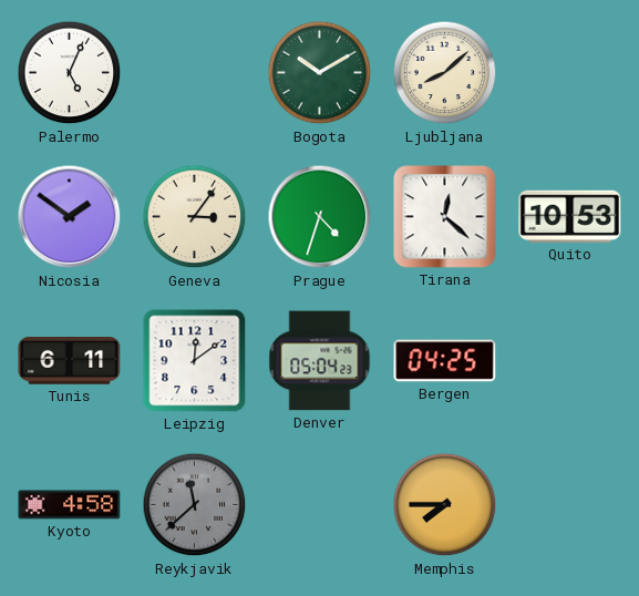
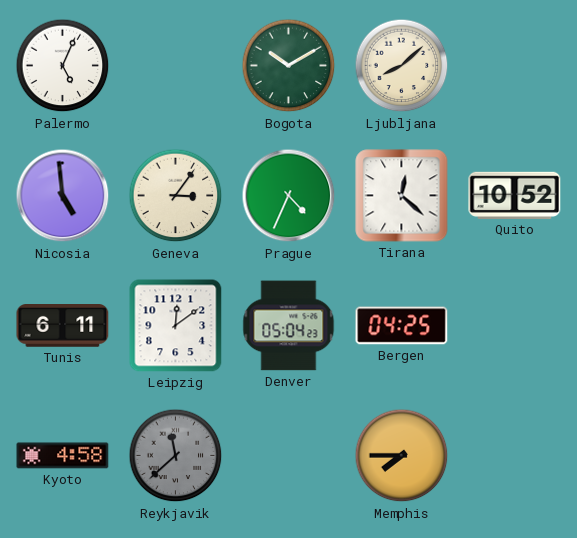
Nicosia: 1:51 -> 4:59 (63, 196)
Prague: 4:33 -> 4:34 (289, 196)
Quito: 10:53 -> 10:52 (515, 195)
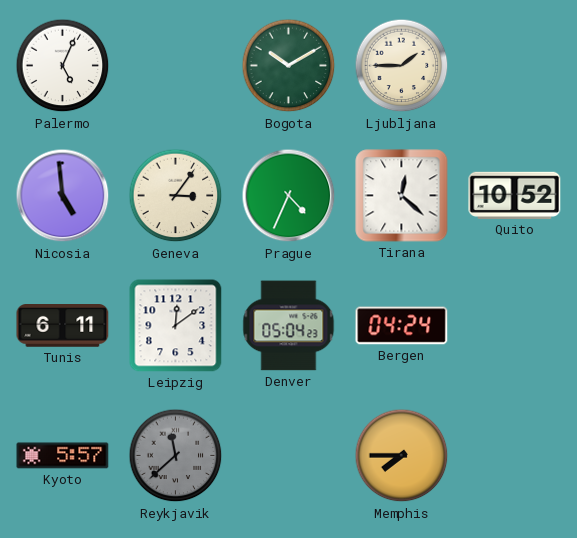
Ljubljana: 8:08 -> 1:45 (402, 66)
Bergen: 04:25 -> 04:24 (402, 326)
Kyoto: 4:58 -> 5:57 (63, 456)
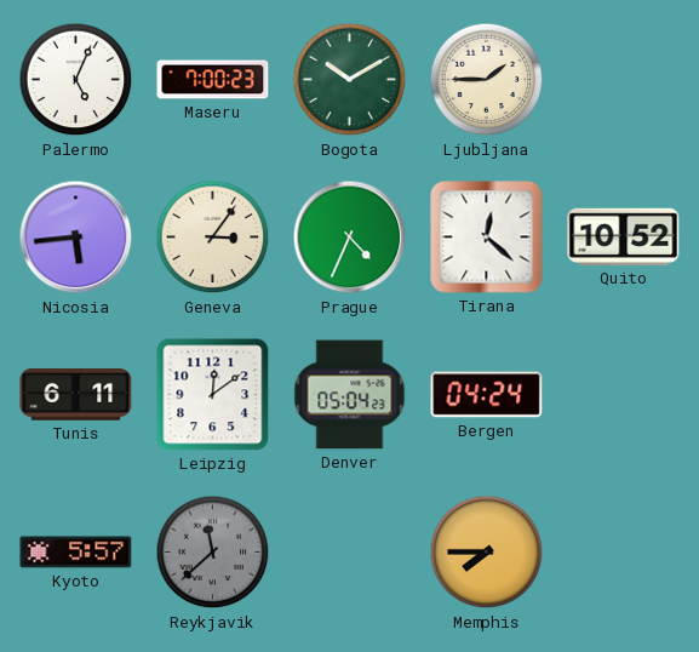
Maseru: none -> 7:00 (213, 80)
Nicosia: 4:59 -> 5:44 (76, 238)
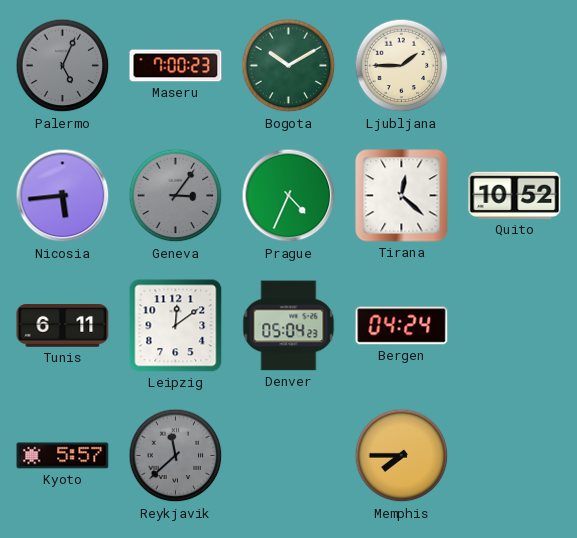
Palermo dial: white -> grey (63, 66)
Geneva dial: cream -> grey (176, 196)
